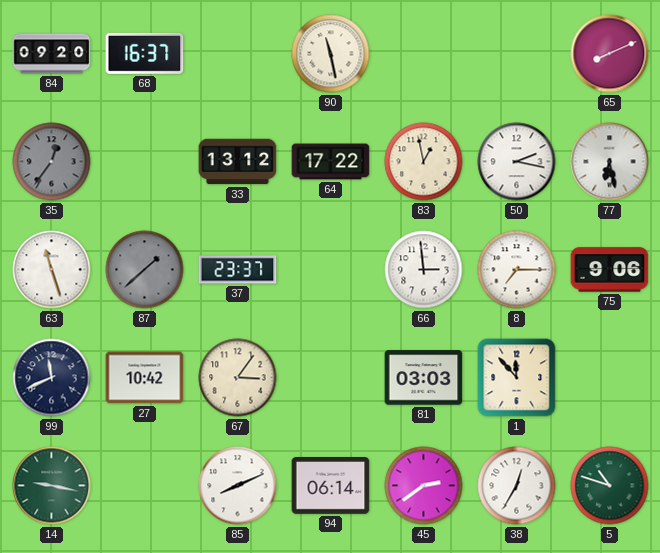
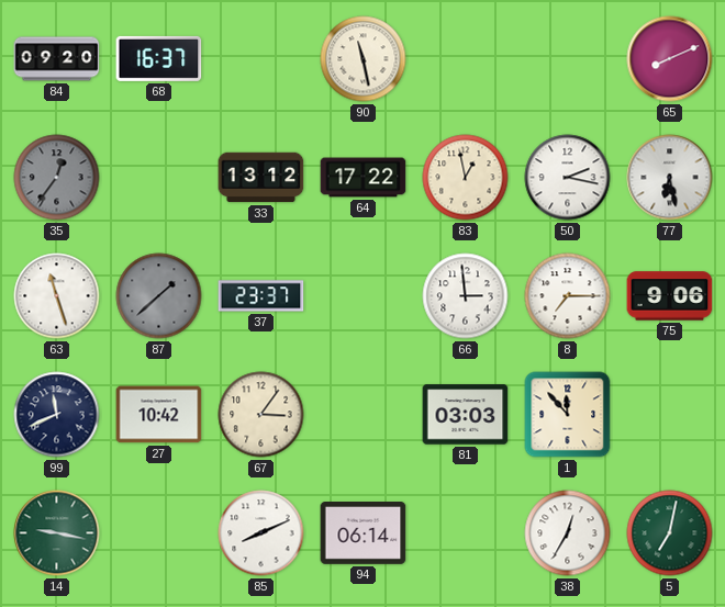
45: 2:39 -> none (424, 486)
5: 10:48 -> 7:02 (670, 533)
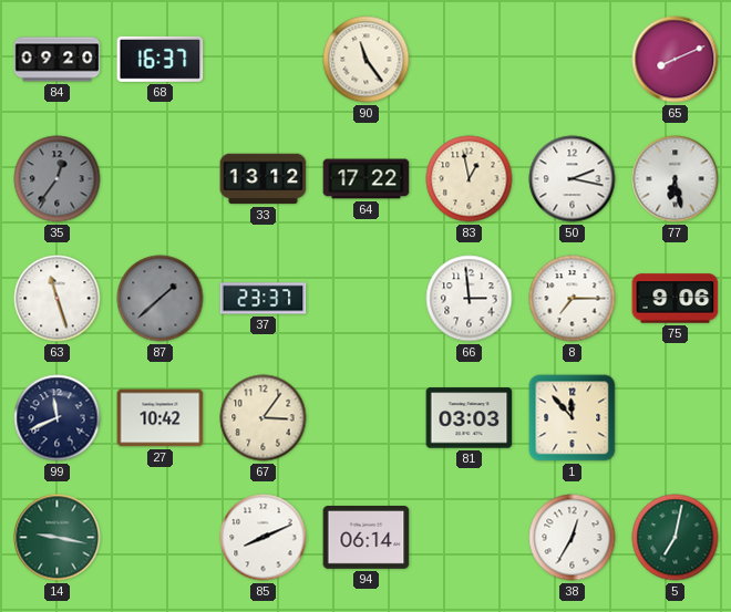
90: 11:28 -> 11:24 (367, 60)
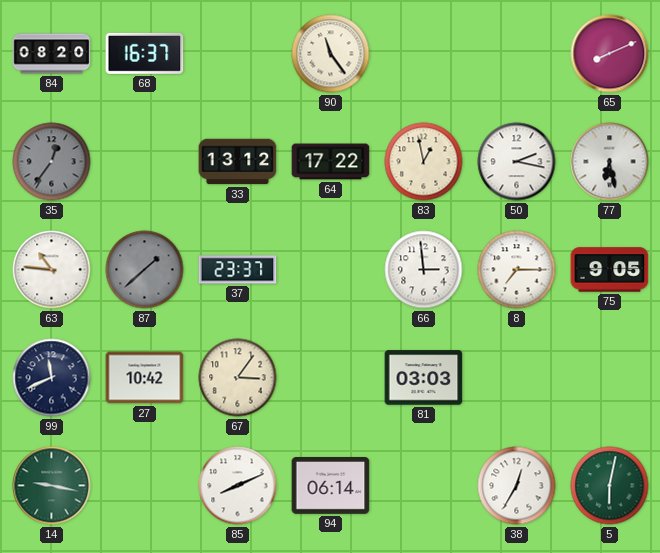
84: 09:20 -> 08:20 (52, 54)
63: 11:27 -> 10:46 (52, 270)
75: 9:06 -> 9:05 (610, 270)
1: 11:53 -> none (573, 418)
5: 7:02 -> 6:02 (610, 486)
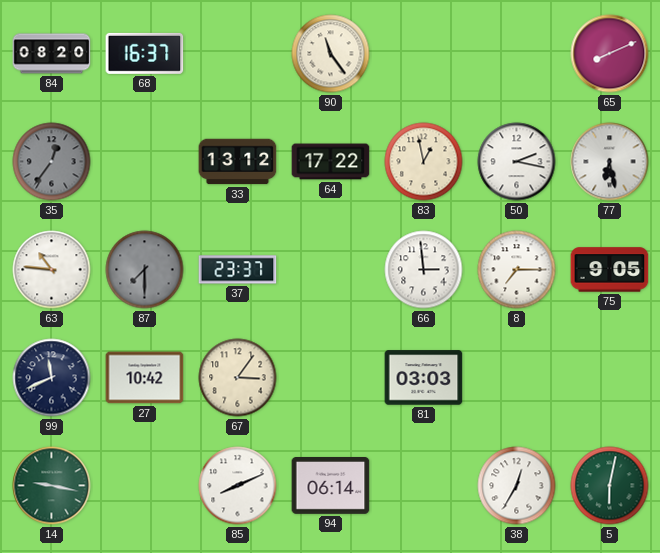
87: 1:38 -> 7:30 (145, 270)
